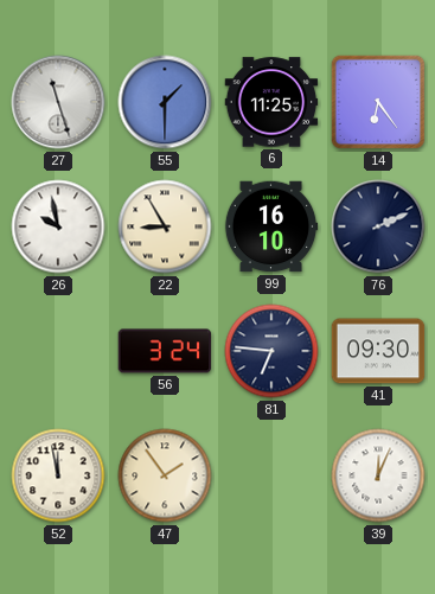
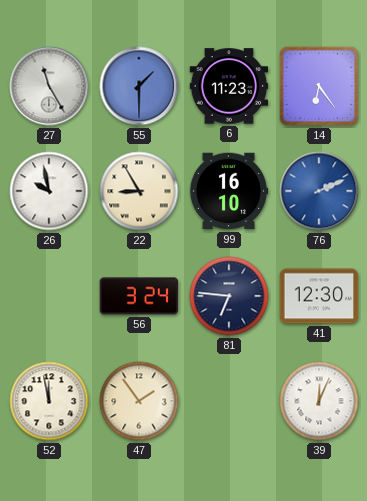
27: 11:27 -> 11:25 (49, 86)
6: 11:25 -> 11:23 (229, 86)
76 dial: navy -> blue (319, 191)
41: 09:30 -> 12:30 (319, 296)
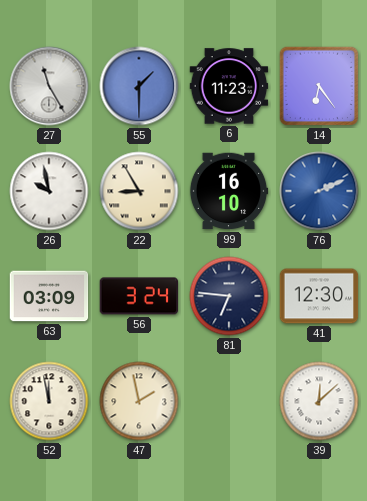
63: none -> 03:09 (49, 296)
47: 1:54 -> 1:58 (139, 401)
39: 12:04 -> 12:08 (319, 401)
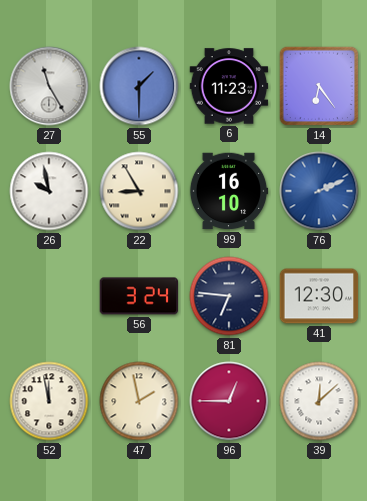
63: 03:09 -> none (49, 296)
96: none -> 12:45 (229, 401)
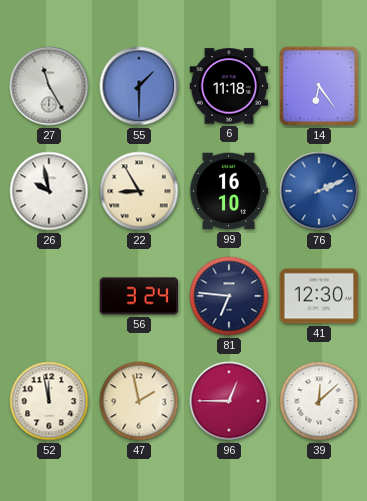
6: 11:23 -> 11:18 (229, 86)
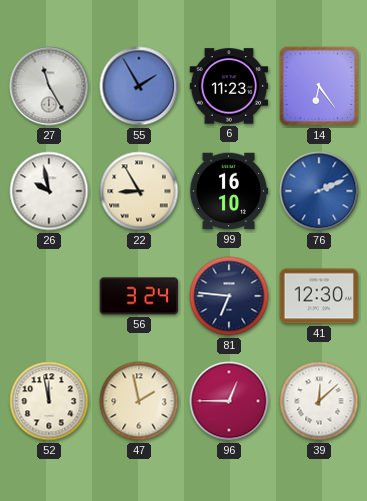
55: 1:30 -> 1:55 (139, 86)
6: 11:18 -> 11:23 (229, 86)
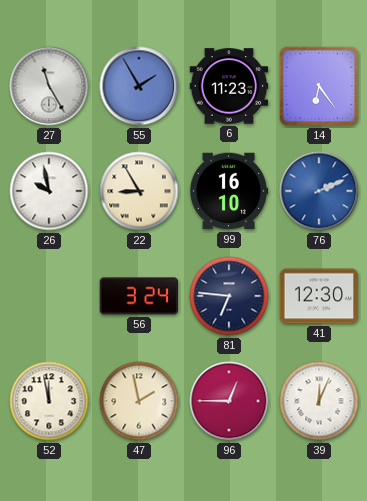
39: 12:08 -> 12:04 (319, 401)
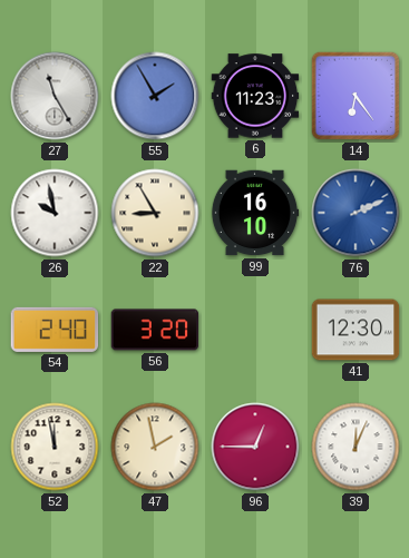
54: none -> 2:40 (55, 330)
56: 3:24 -> 3:20 (155, 330)
81: 6:46 -> none (229, 296)
